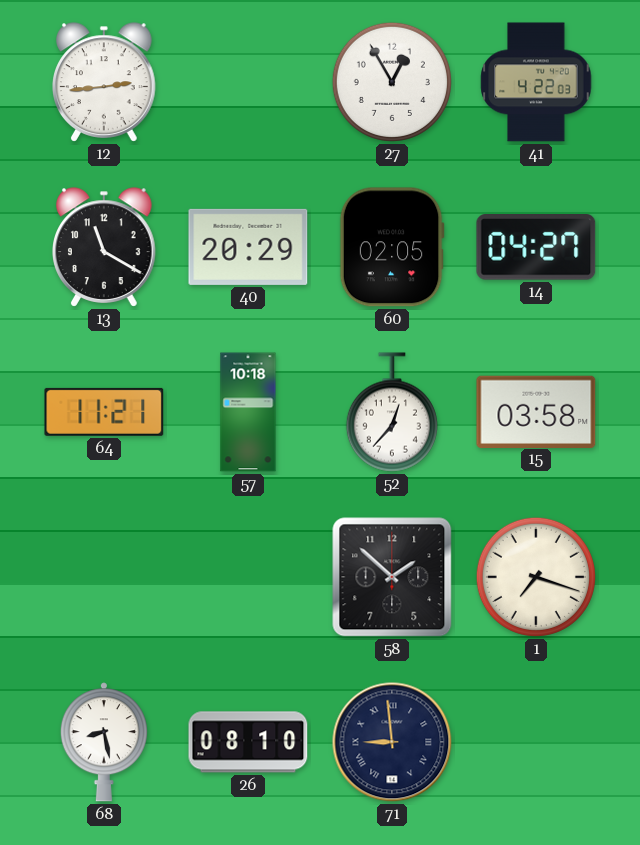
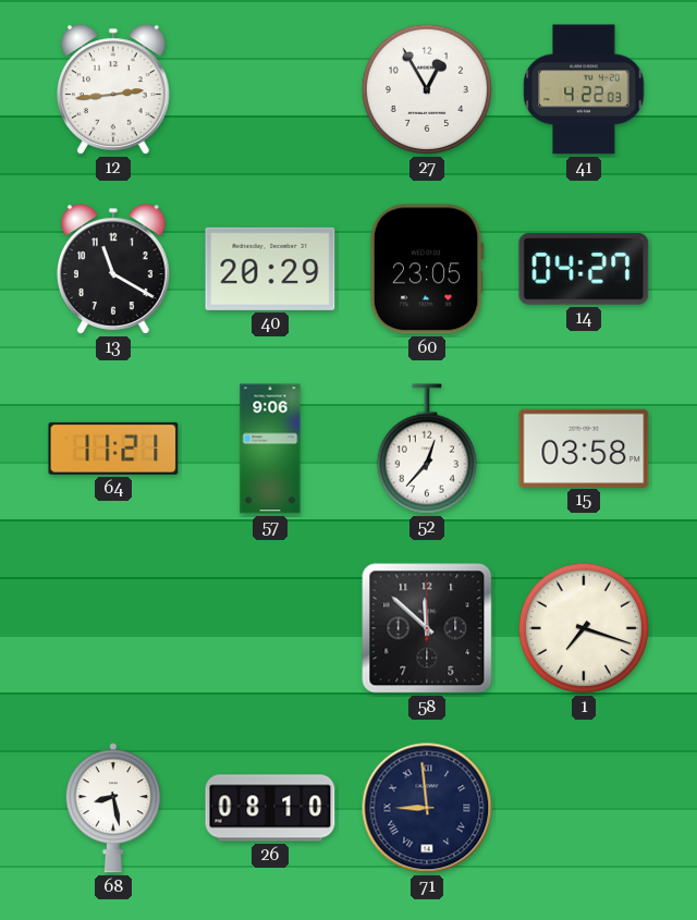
60: 02:05 -> 23:05 (427, 269)
57: 10:18 -> 9:06 (270, 449)
58: 1:52 -> 11:52 (427, 628)
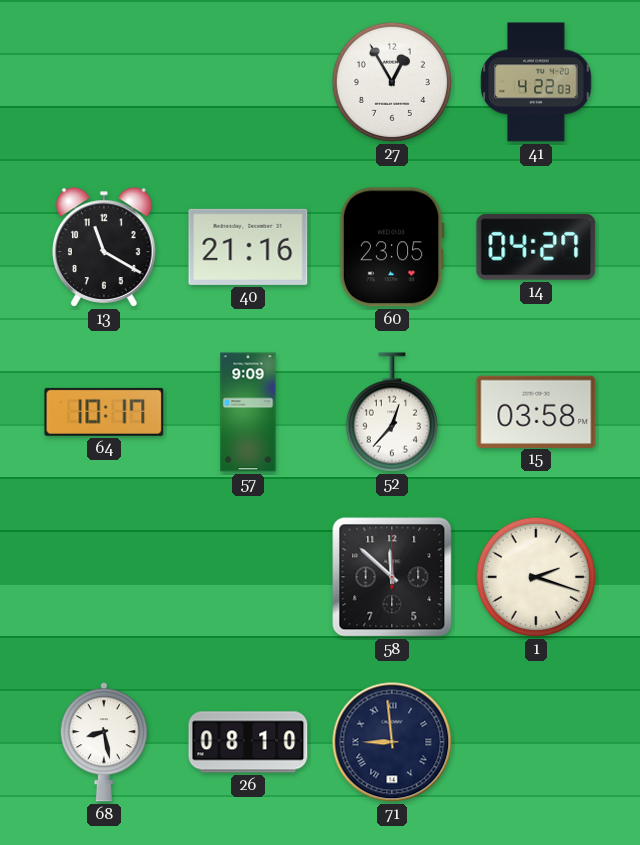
12: 2:44 -> none (114, 89)
40: 20:29 -> 21:16 (248, 247)
64: 11:21 -> 10:17 (104, 412)
57: 9:06 -> 9:09 (248, 412)
1: 7:18 -> 2:18 (536, 577)
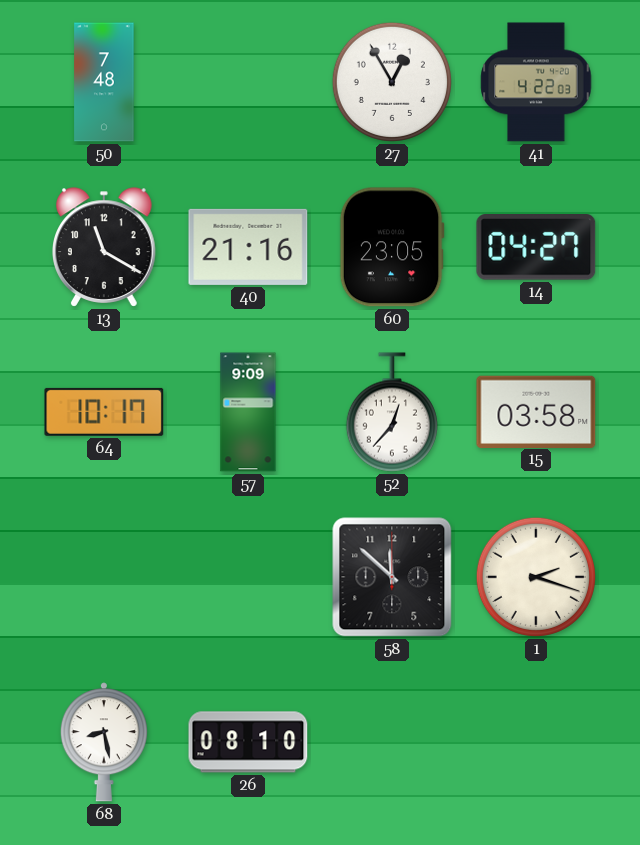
50: none -> 7:48 (104, 82)
71: 8:59 -> none (392, 742)
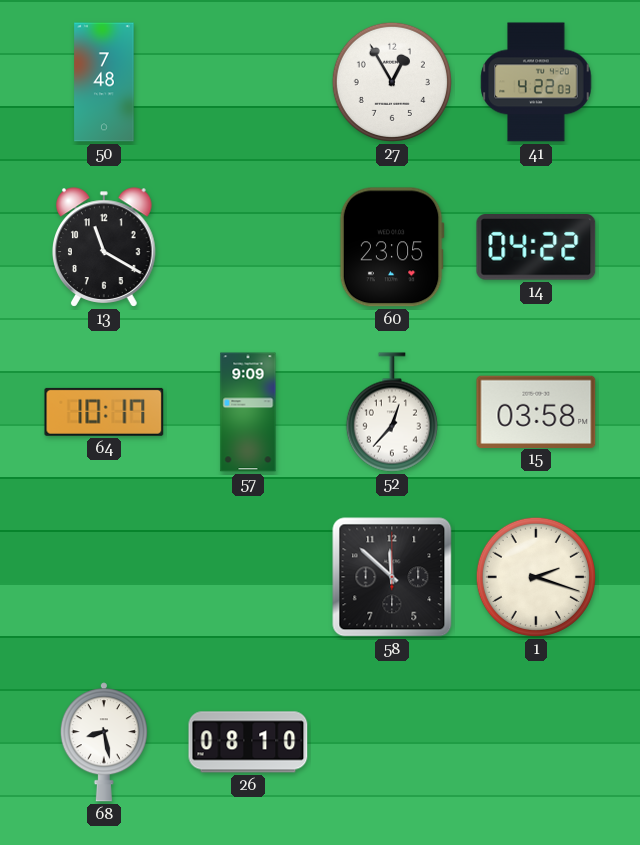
40: 21:16 -> none (248, 247)
14: 04:27 -> 04:22 (536, 248)
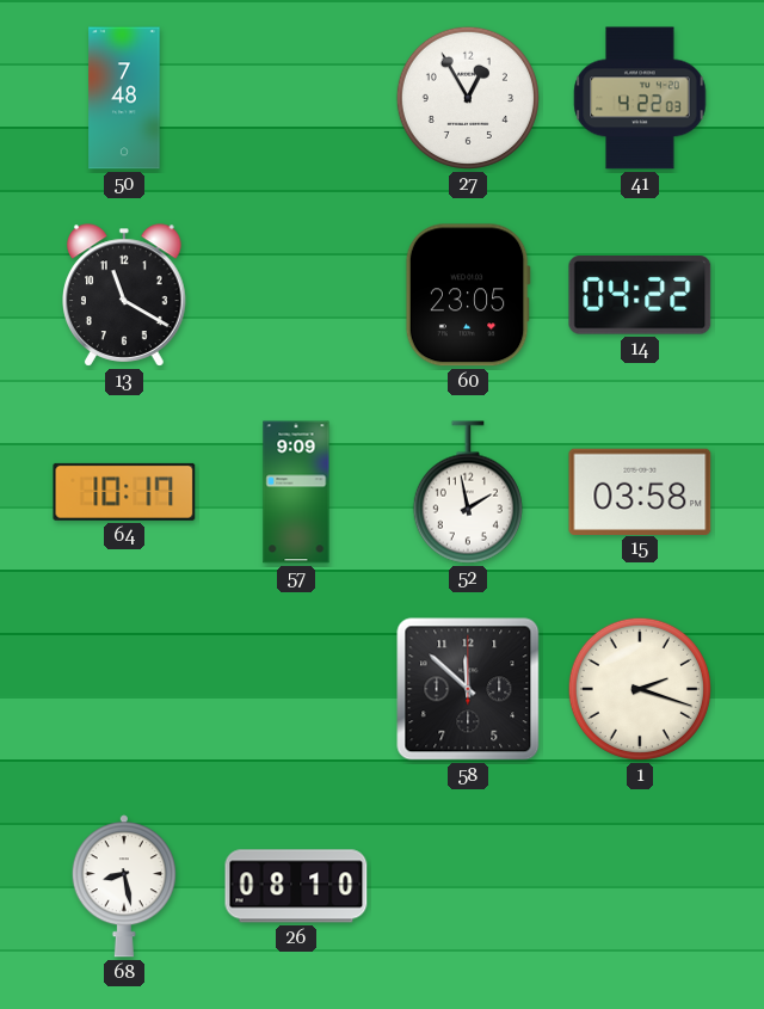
52: 12:37 -> 1:58 (468, 492)
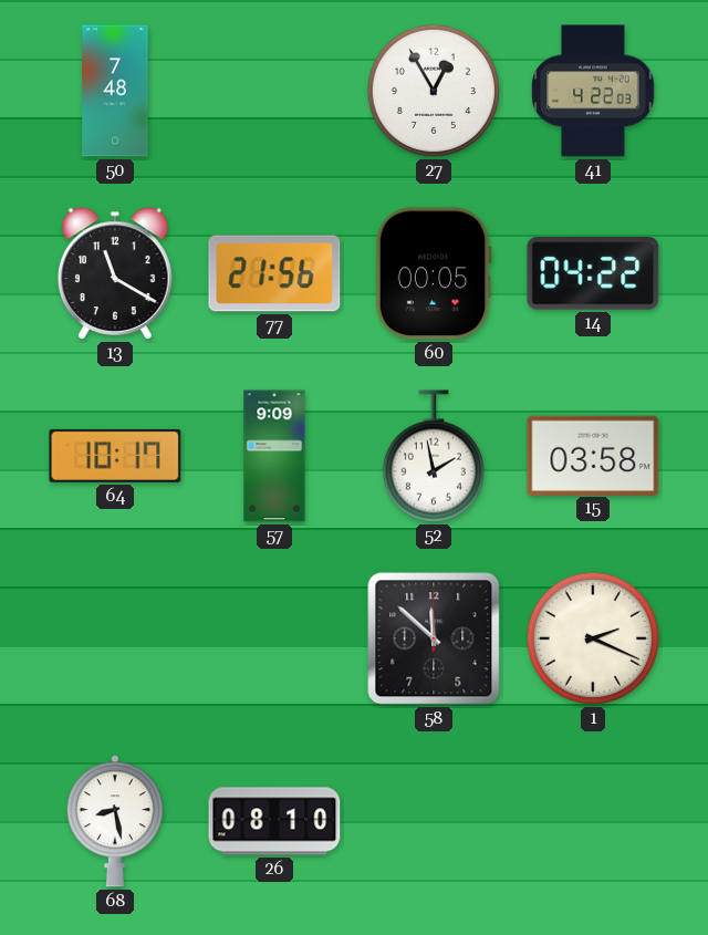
77: none -> 21:56 (274, 273)
60: 23:05 -> 00:05 (434, 273)
1: 2:18 -> 2:19 (593, 638)
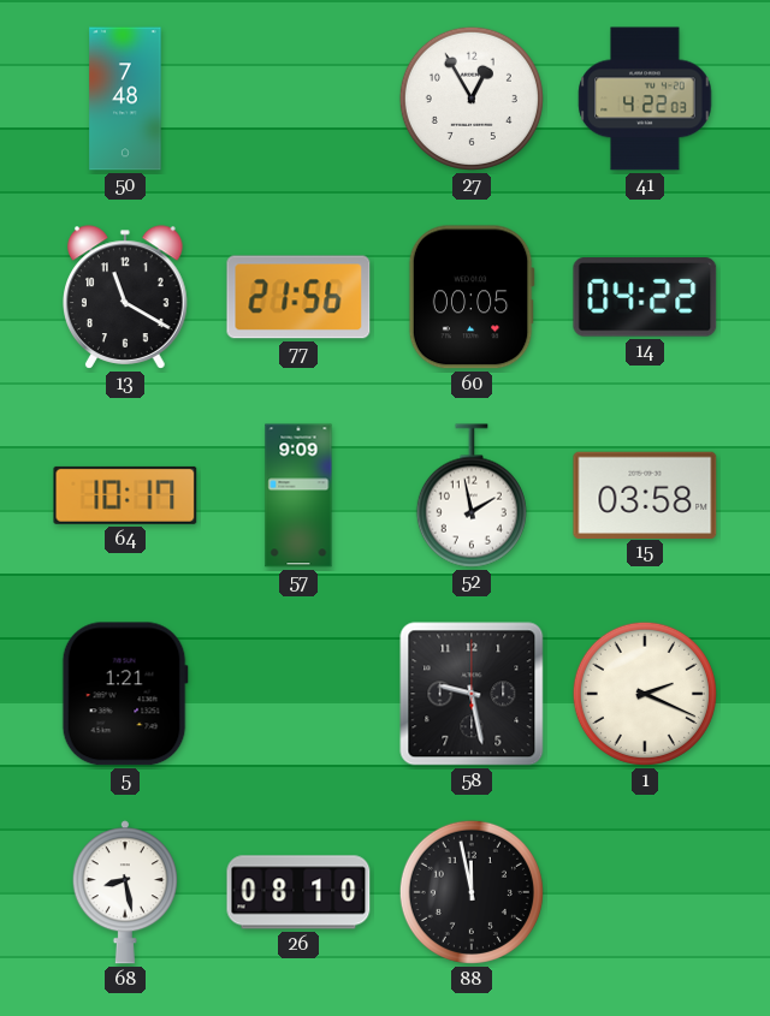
5: none -> 1:21 (125, 694)
58: 11:52 -> 9:28 (472, 694)
88: none -> 11:58 (472, 892)
